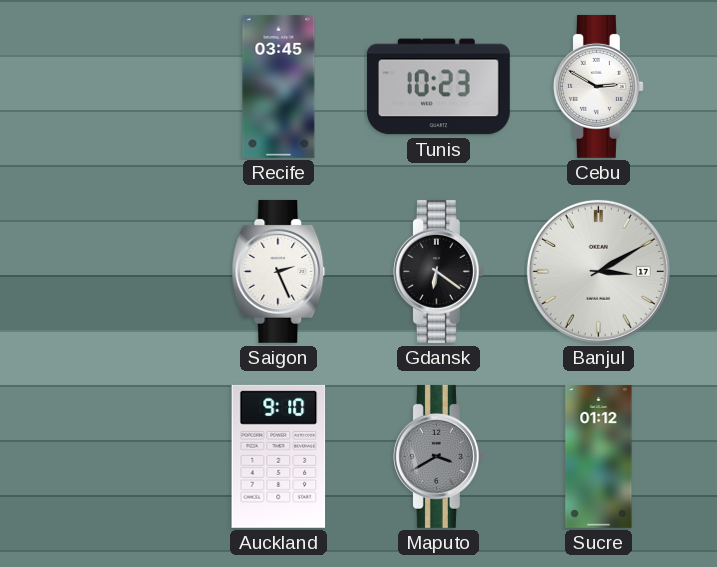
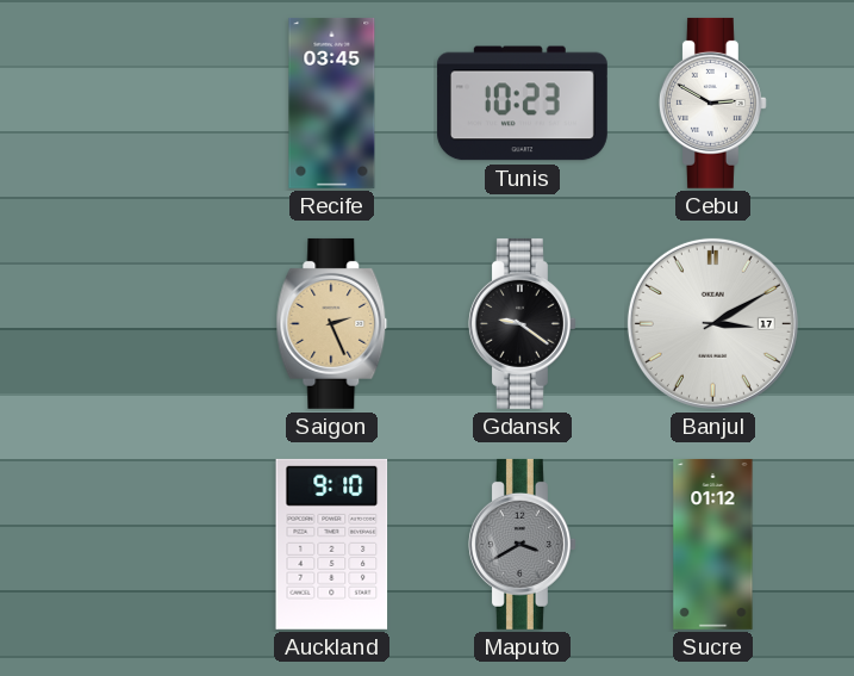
Saigon dial: white -> champagne (332, 323)
Gdansk: 6:21 -> 9:21 (522, 323)
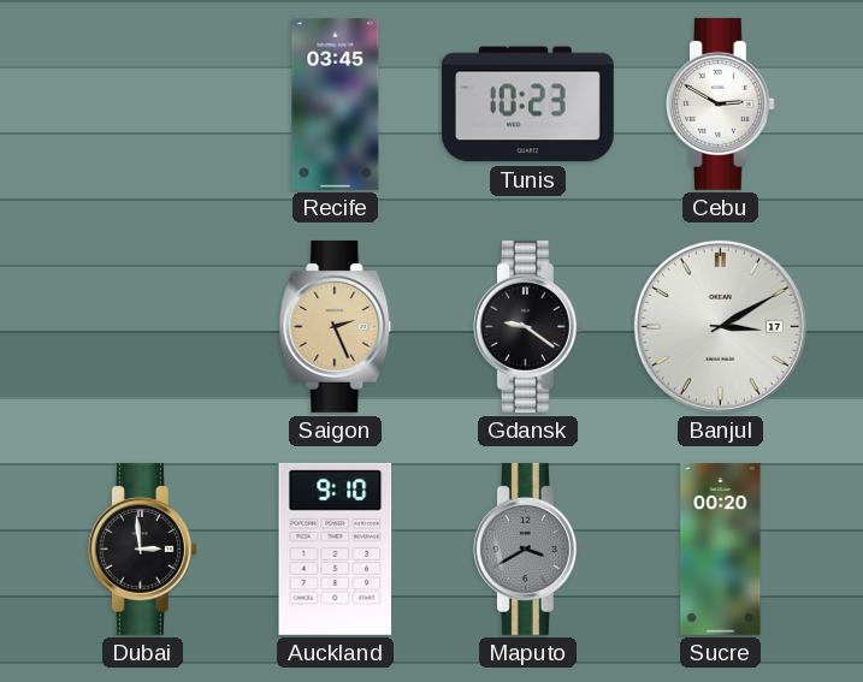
Dubai: none -> 2:59 (142, 548)
Sucre: 01:12 -> 00:20 (721, 548)
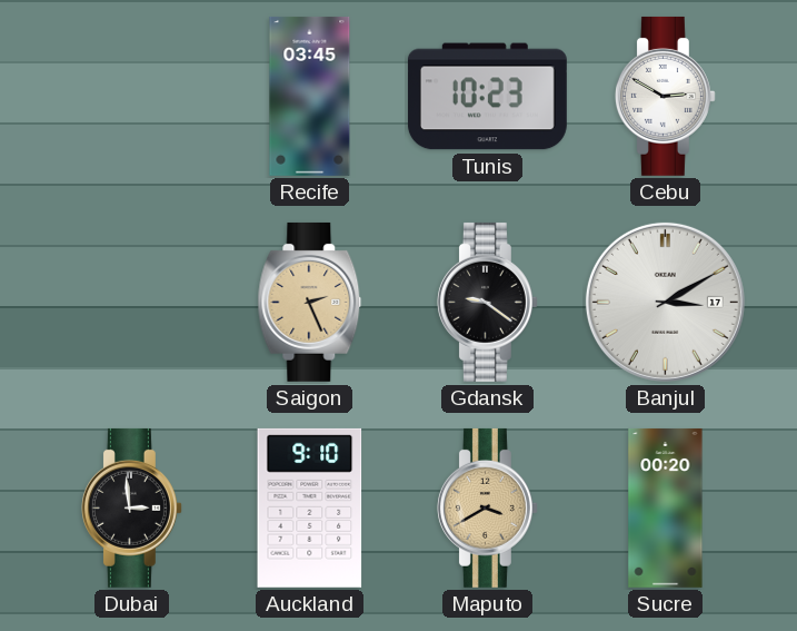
Maputo dial: grey -> champagne (487, 507)
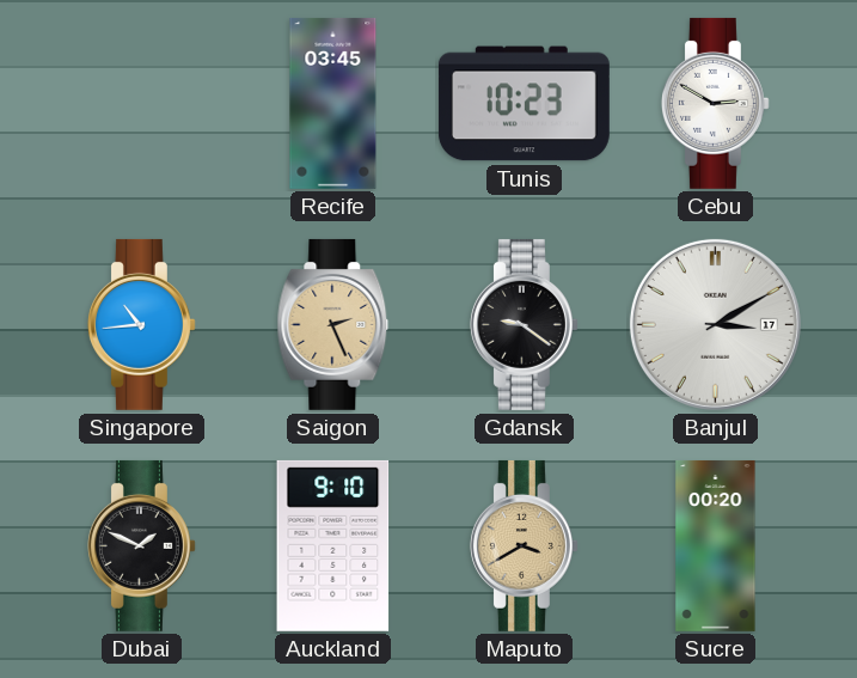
Singapore: none -> 10:44 (141, 324)
Dubai: 2:59 -> 1:49 (141, 545)
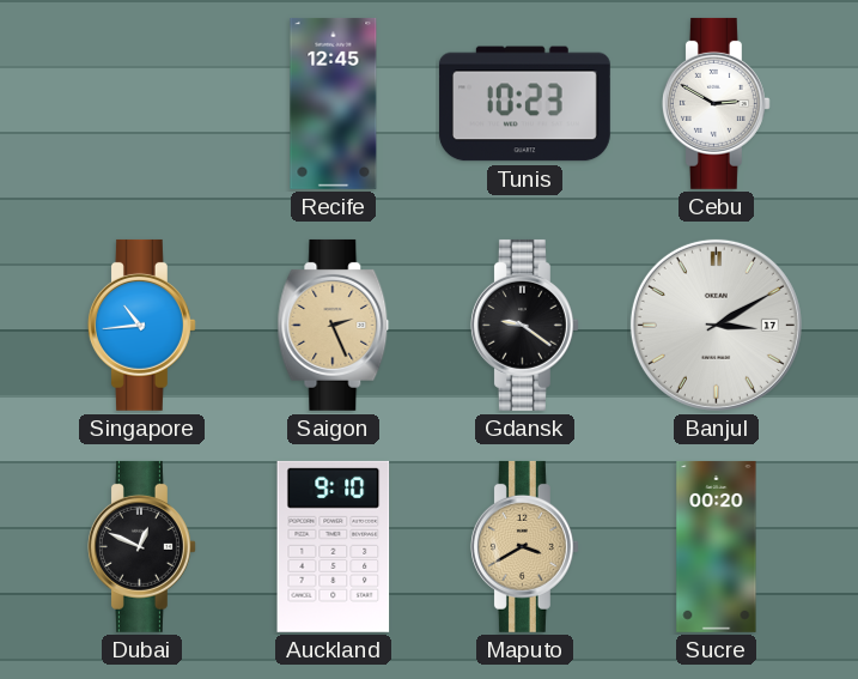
Recife: 03:45 -> 12:45 (334, 103)
Dubai: 1:49 -> 12:49 (141, 546)
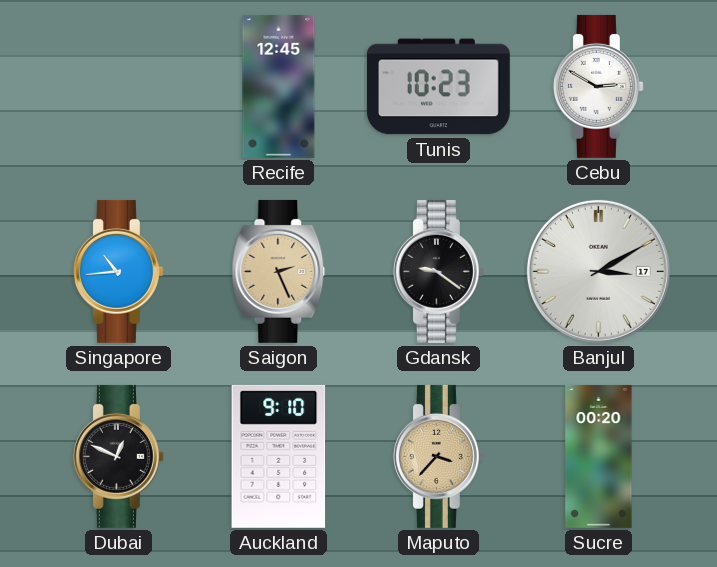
Maputo: 3:40 -> 3:37 (438, 456)
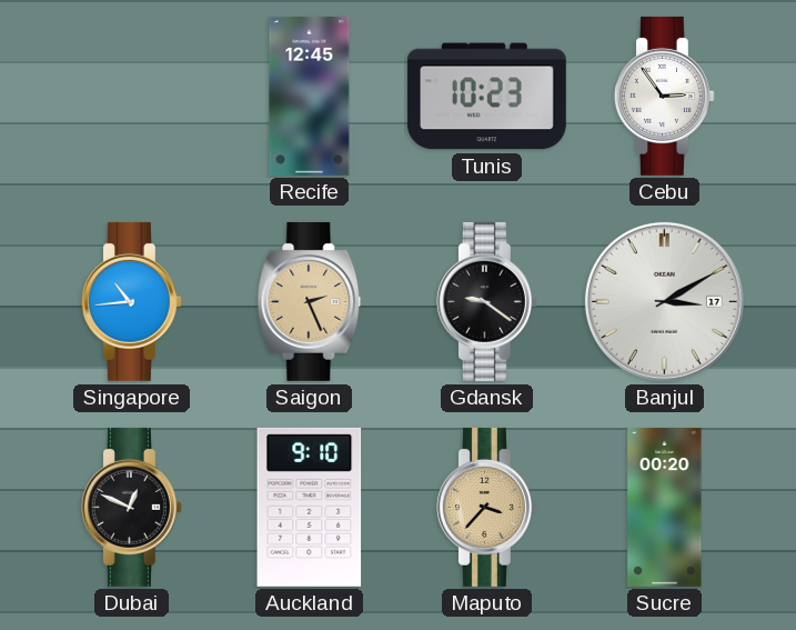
Cebu: 2:50 -> 2:54 (664, 96)
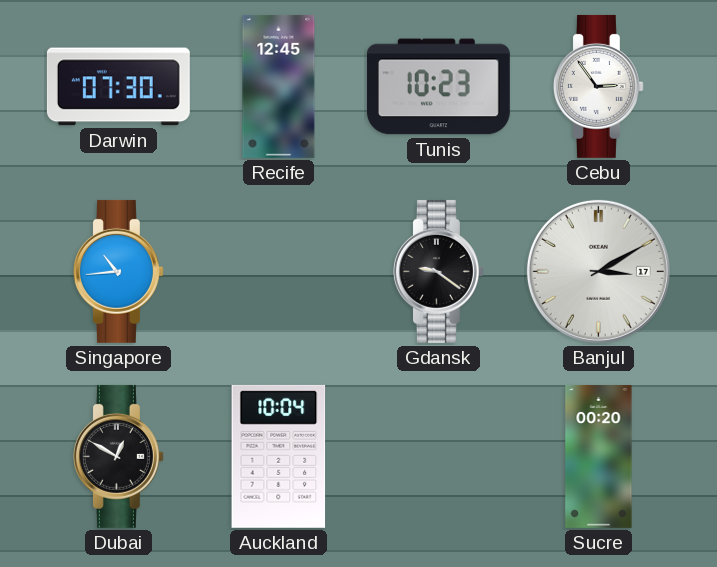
Darwin: none -> 07:30 (118, 87)
Saigon: 2:26 -> none (310, 301)
Dubai: 12:49 -> 12:50 (118, 456)
Auckland: 9:10 -> 10:04 (279, 456)
Maputo: 3:37 -> none (486, 507)
